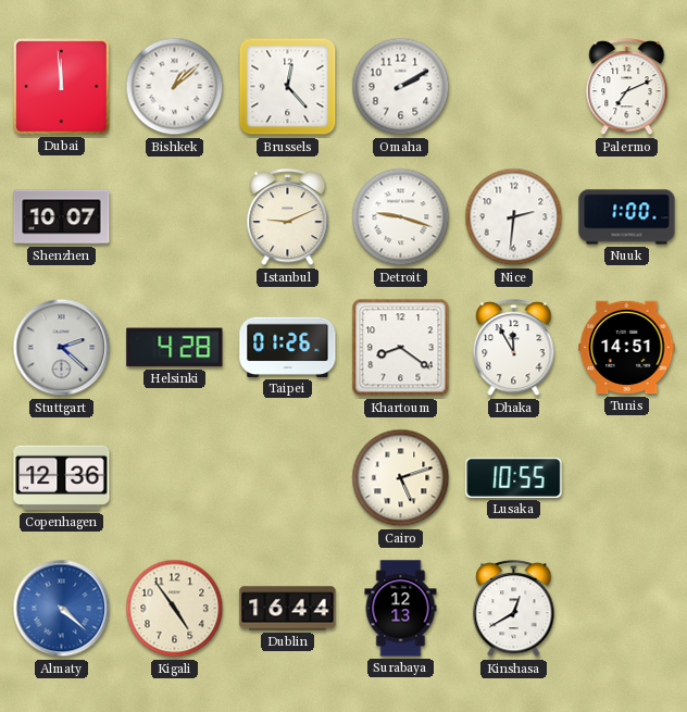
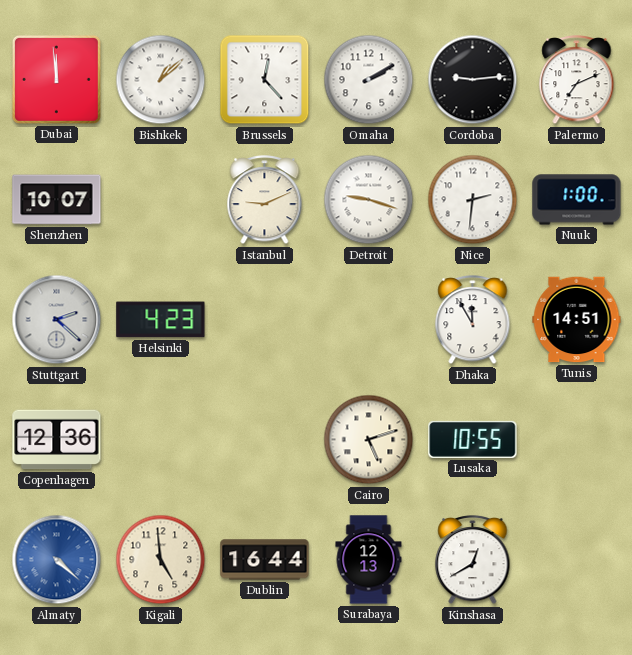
Cordoba: none -> 9:14 (473, 80)
Helsinki: 4:28 -> 4:23 (161, 320)
Taipei: 01:26 -> none (288, 347)
Khartoum: 8:21 -> none (401, 348)
Kigali: 4:54 -> 4:59 (161, 560)
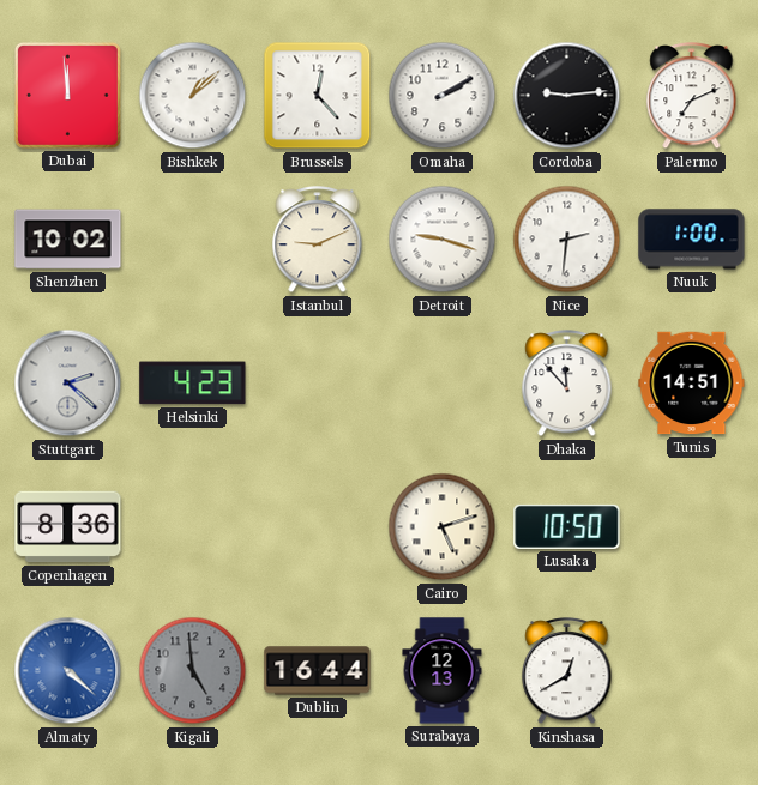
Shenzhen: 10:07 -> 10:02 (68, 240)
Dhaka: 11:55 -> 11:53 (567, 384)
Copenhagen: 12:36 -> 8:36 (68, 527)
Lusaka: 10:55 -> 10:50 (567, 526)
Kigali dial: cream -> grey (193, 671)
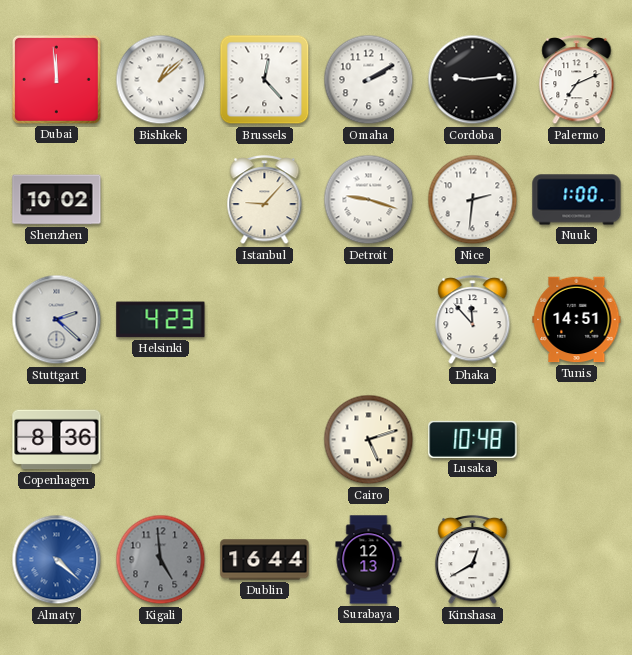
Istanbul: 9:11 -> 9:07 (265, 200)
Lusaka: 10:50 -> 10:48 (473, 439)
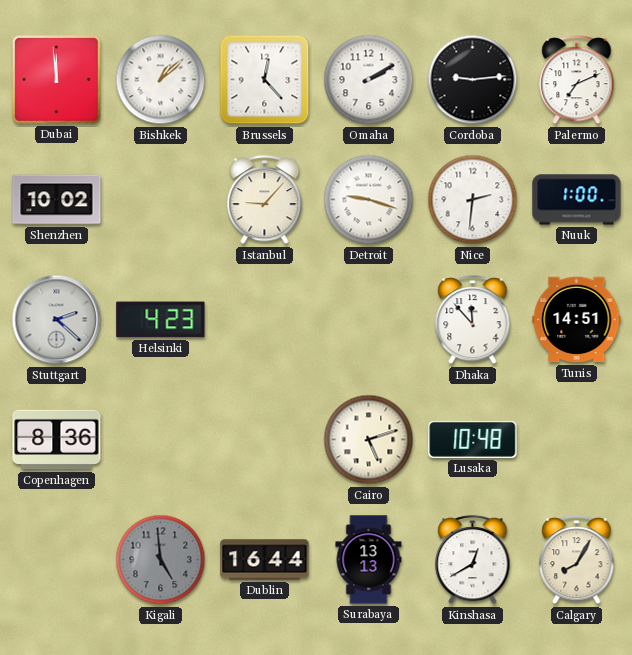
Almaty: 4:22 -> none (57, 560)
Surabaya: 12:13 -> 13:13 (369, 560)
Calgary: none -> 8:05 (577, 560)
